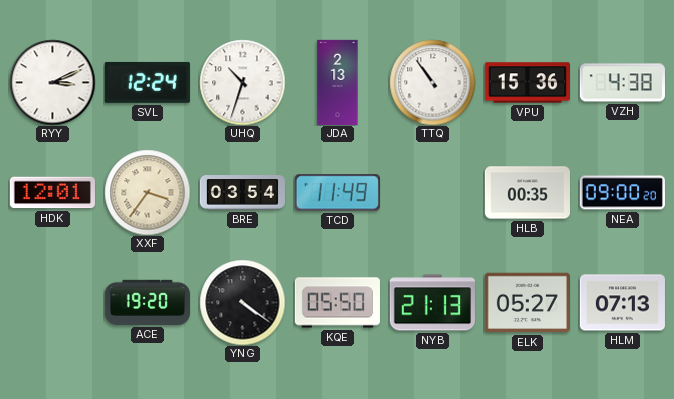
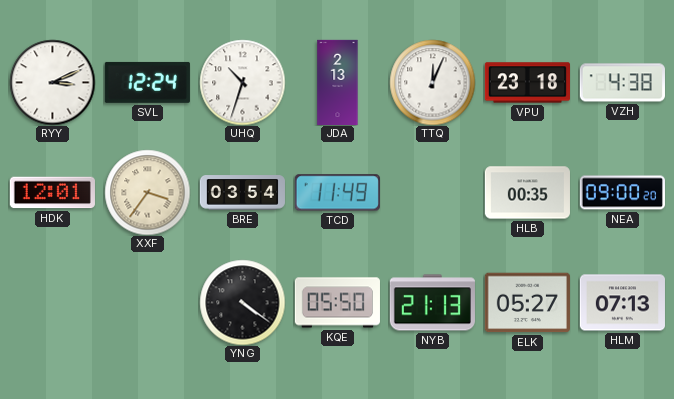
TTQ: 10:54 -> 12:04 (432, 82)
VPU: 15:36 -> 23:18 (527, 83)
ACE: 19:20 -> none (147, 302)
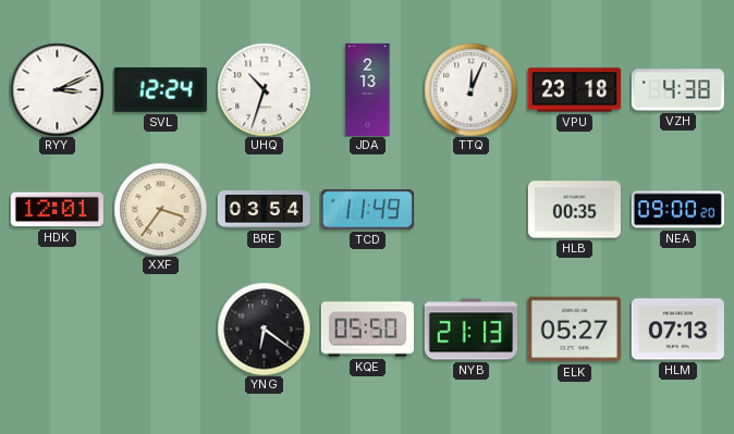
YNG: 4:21 -> 6:21 (264, 328)
